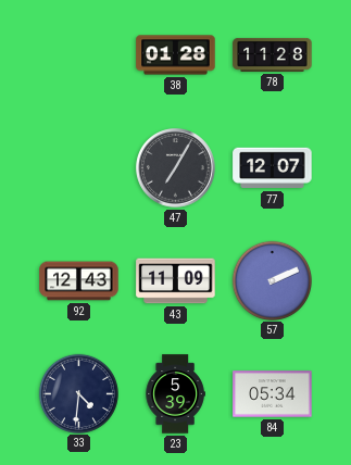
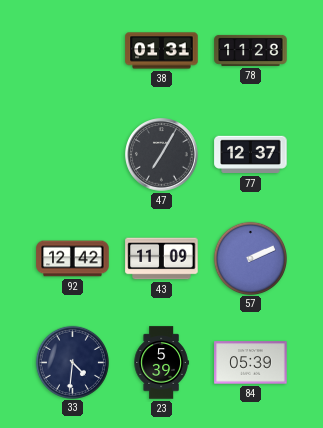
38: 01:28 -> 01:31 (162, 51)
77: 12:07 -> 12:37 (251, 155)
92: 12:43 -> 12:42 (73, 259)
84: 05:34 -> 05:39 (251, 363)
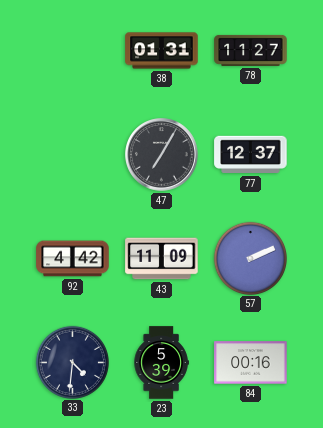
78: 11:28 -> 11:27 (251, 50)
92: 12:42 -> 4:42 (73, 259)
84: 05:39 -> 00:16 (251, 363)
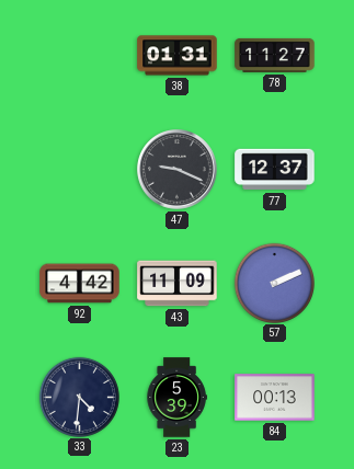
47: 7:05 -> 9:19 (178, 170)
84: 00:16 -> 00:13 (275, 398)
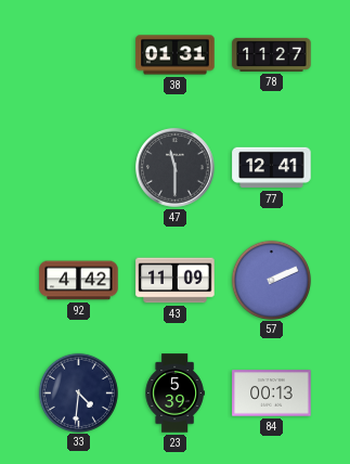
47: 9:19 -> 11:30 (176, 168)
77: 12:37 -> 12:41 (272, 168)
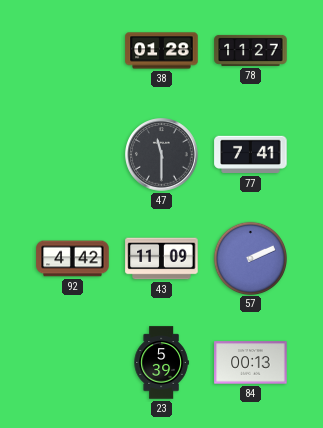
38: 01:31 -> 01:28 (162, 51)
77: 12:41 -> 7:41 (251, 155)
33: 4:31 -> none (78, 392)
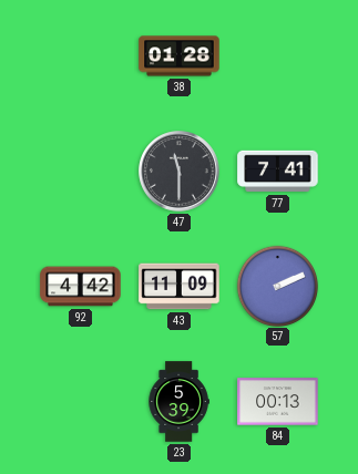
78: 11:27 -> none (251, 50)
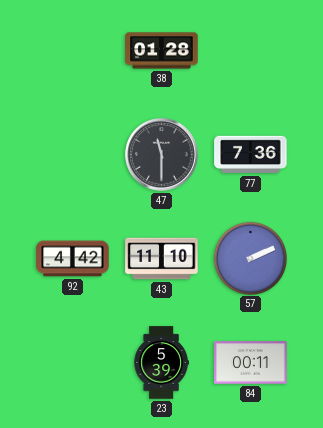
77: 7:41 -> 7:36 (251, 155)
43: 11:09 -> 11:10 (162, 259)
84: 00:13 -> 00:11 (251, 363)
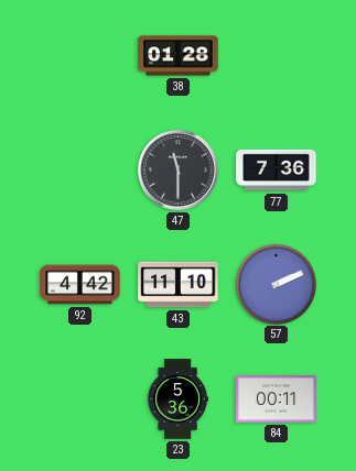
23: 5:39 -> 5:36 (177, 399)
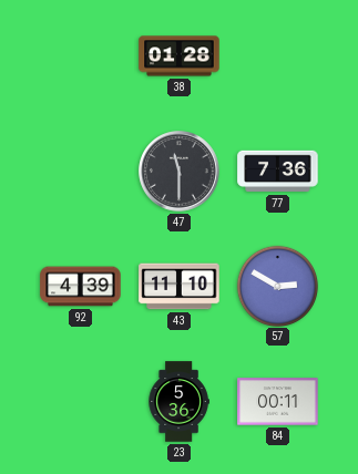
92: 4:42 -> 4:39 (81, 287)
57: 2:11 -> 2:50 (277, 286)
